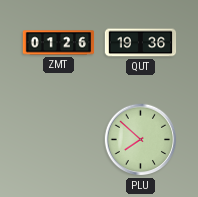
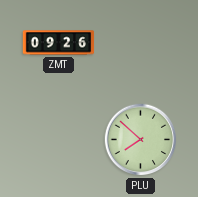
ZMT: 01:26 -> 09:26 (59, 43)
QUT: 19:36 -> none (141, 43)
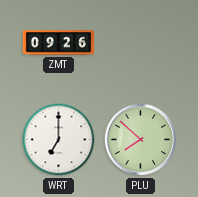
WRT: none -> 7:00 (59, 140)
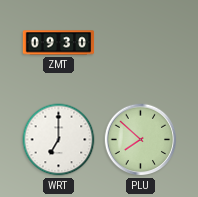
ZMT: 09:26 -> 09:30 (59, 43)
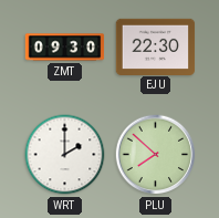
EJU: none -> 22:30 (156, 46)
WRT: 7:00 -> 2:00 (65, 155)
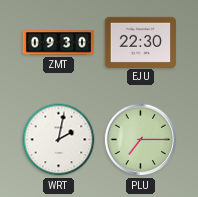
WRT: 2:00 -> 2:02 (59, 140)
PLU: 7:52 -> 7:15 (141, 140)
